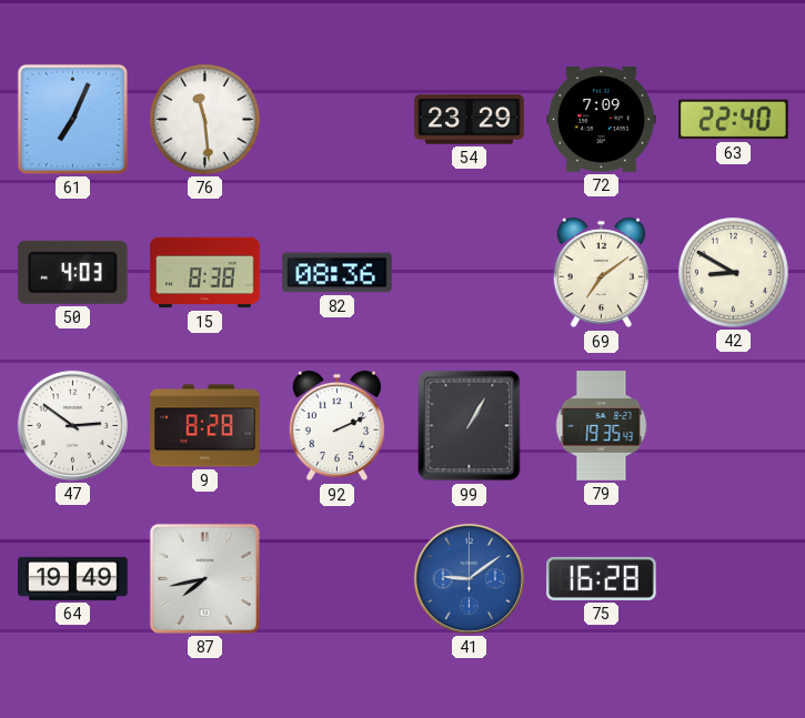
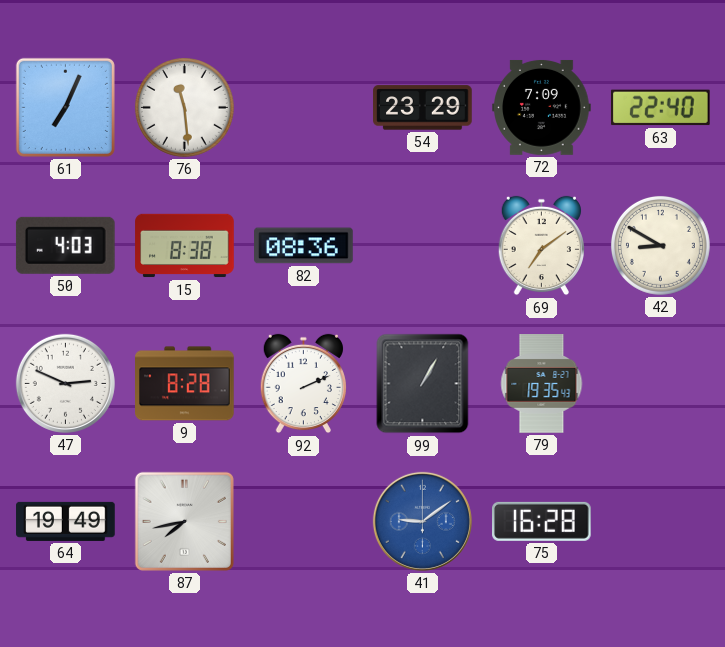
47: 2:51 -> 2:49 (65, 383)
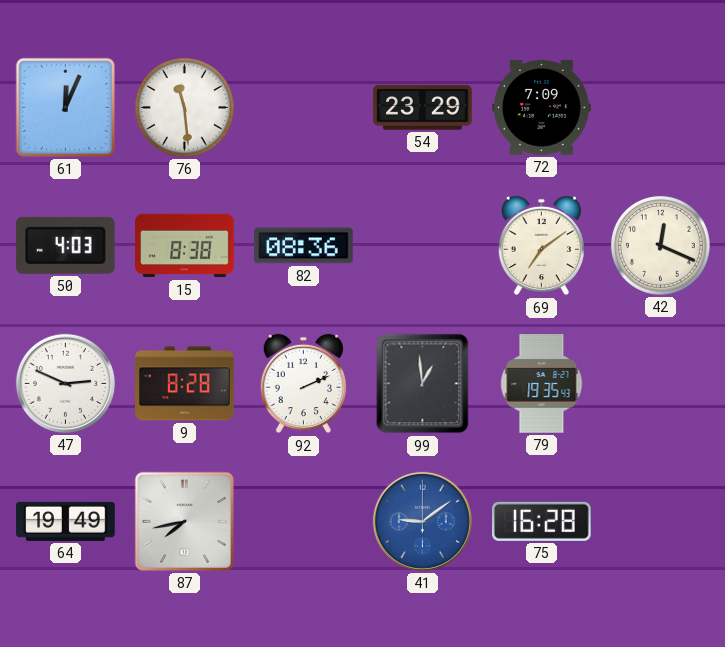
61: 7:04 -> 12:04 (65, 107)
63: 22:40 -> none (660, 108)
42: 8:50 -> 12:19 (660, 245)
99: 1:05 -> 12:59 (423, 384)
